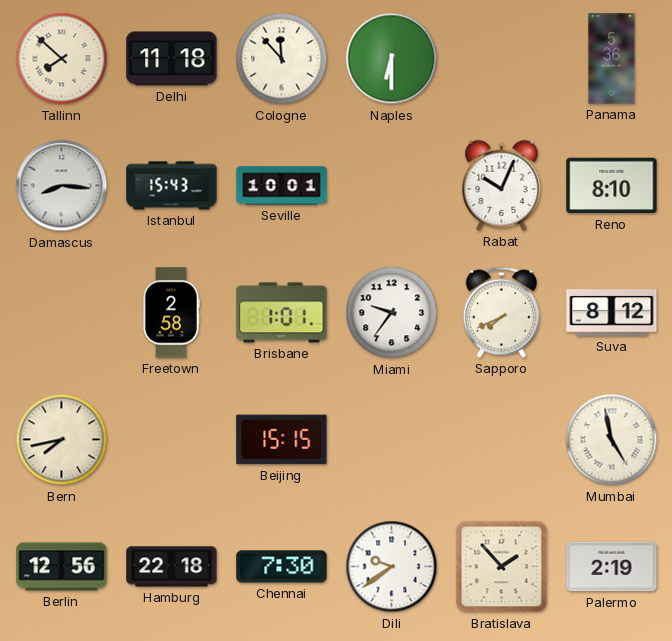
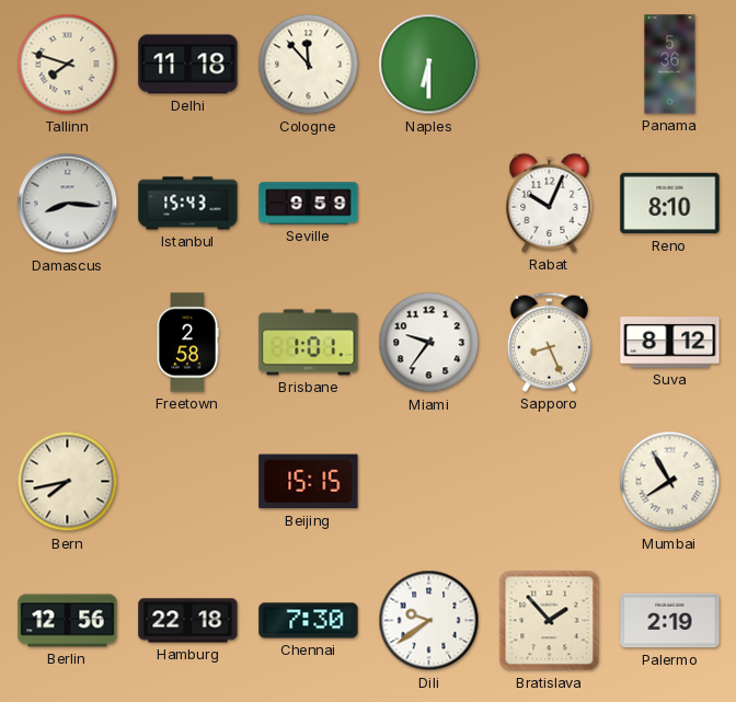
Tallinn: 7:52 -> 7:48 (68, 65)
Seville: 10:01 -> 9:59 (309, 204)
Sapporo: 7:41 -> 8:26 (549, 342)
Mumbai: 4:58 -> 7:55 (670, 482)
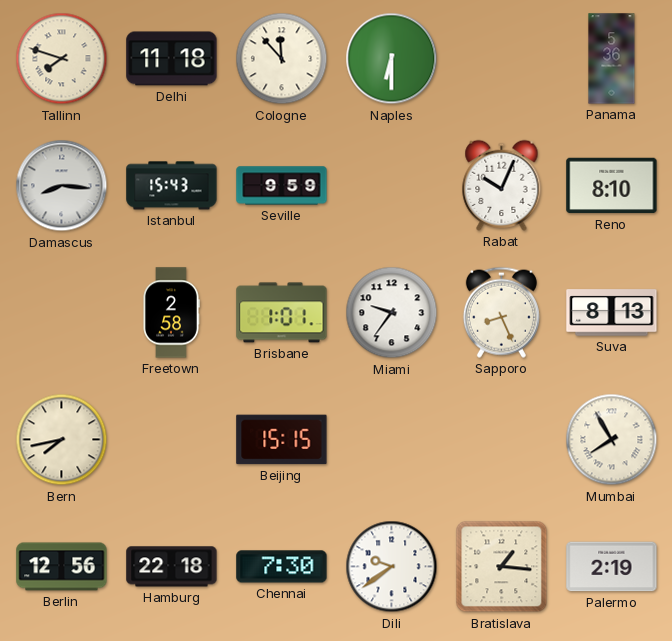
Suva: 8:12 -> 8:13 (612, 313)
Bratislava: 1:53 -> 1:16 (502, 567)
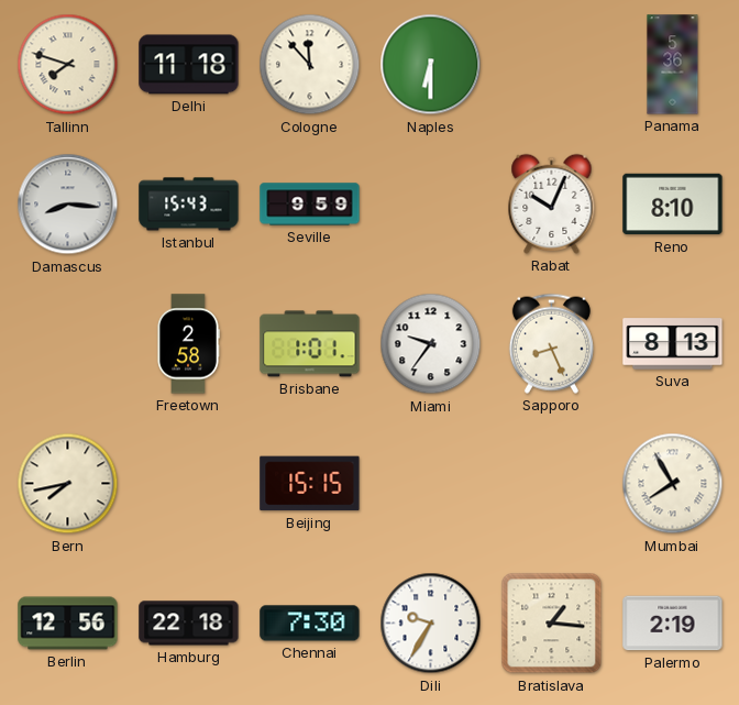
Dili: 9:39 -> 9:35 (431, 624)
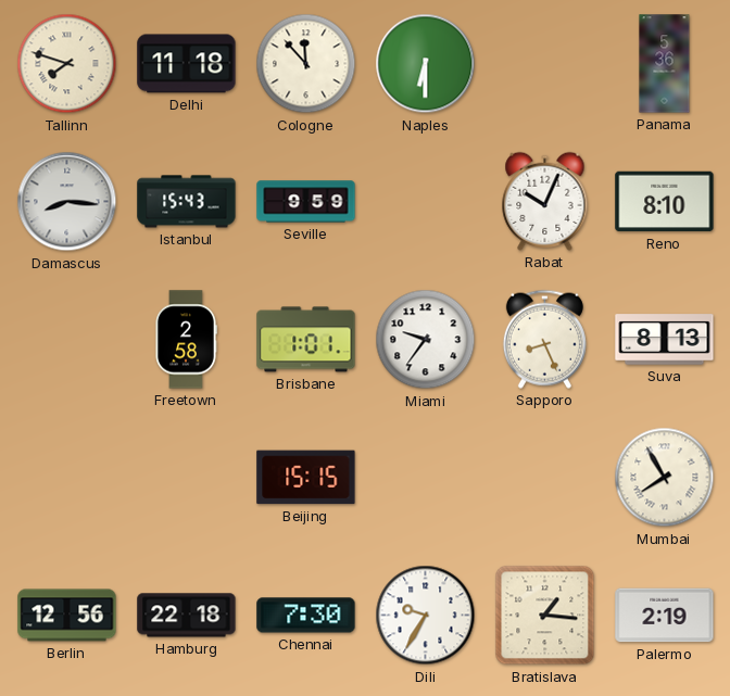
Bern: 7:43 -> none (68, 484)
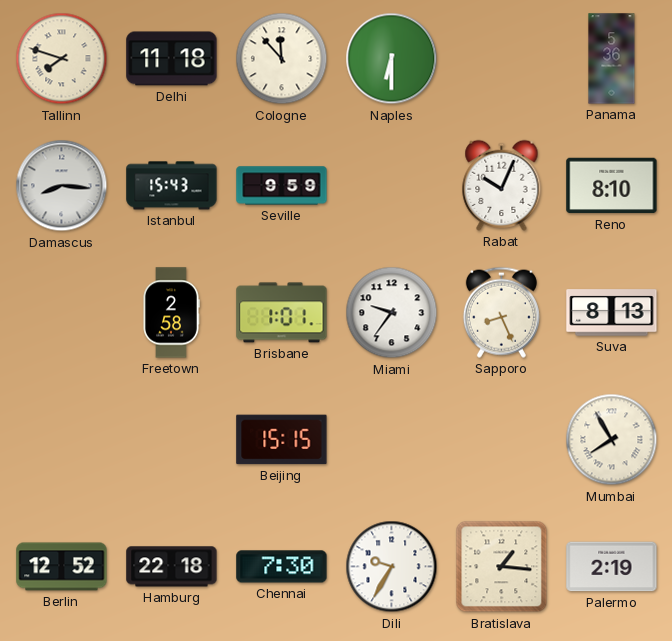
Berlin: 12:56 -> 12:52 (62, 567)
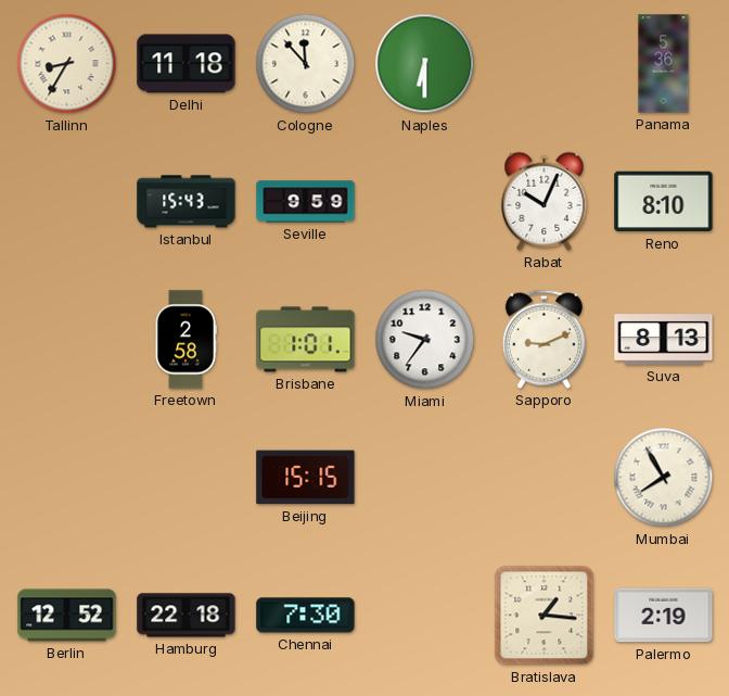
Tallinn: 7:48 -> 8:35 (67, 64)
Damascus: 8:16 -> none (62, 186)
Sapporo: 8:26 -> 9:11 (543, 339)
Dili: 9:35 -> none (392, 567)
